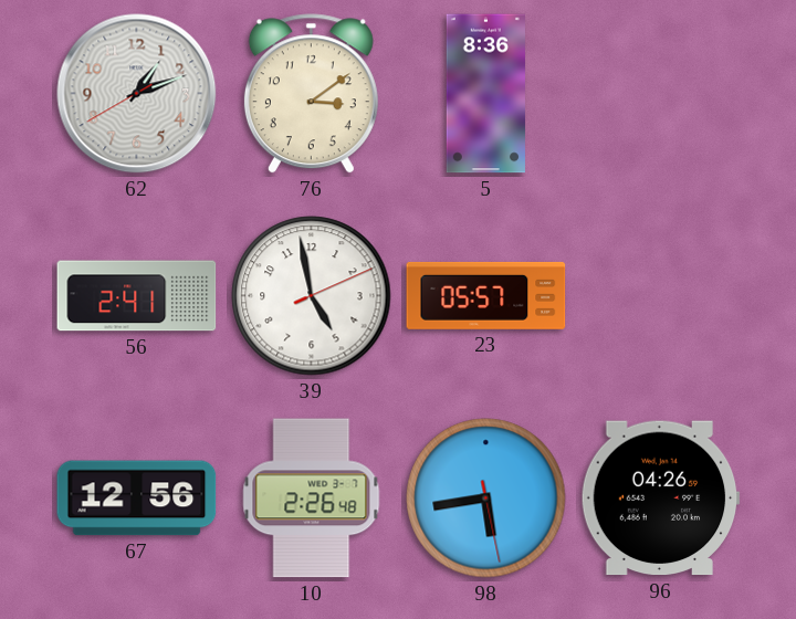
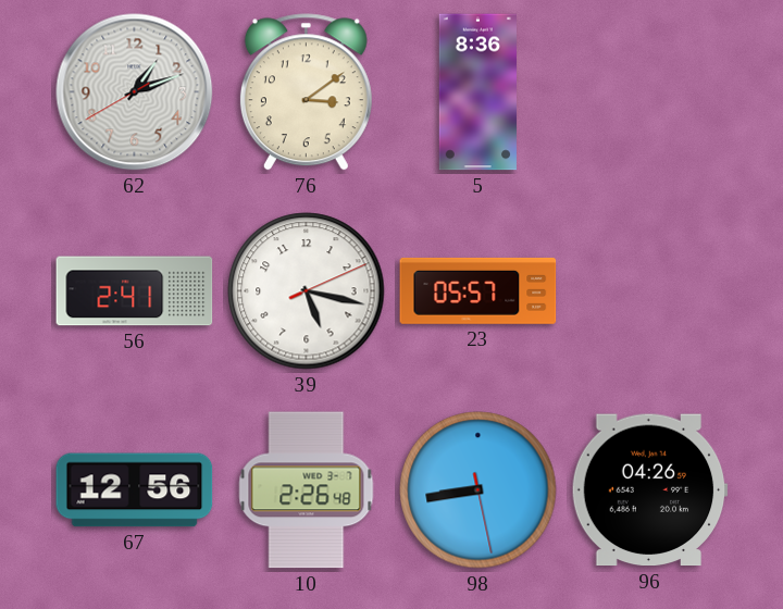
39: 4:58 -> 5:17 (307, 291)
98: 5:43 -> 8:43 (478, 490)
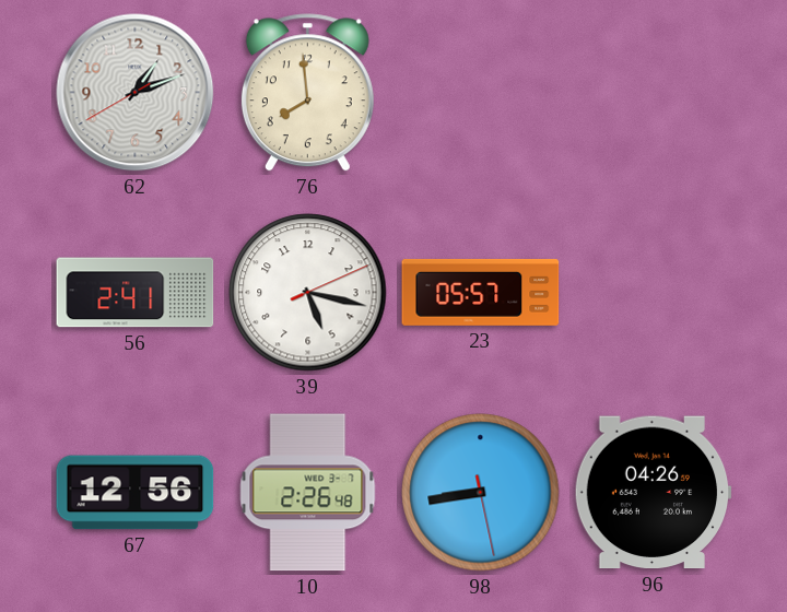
76: 3:09 -> 7:59 (307, 93)
5: 8:36 -> none (477, 92)
